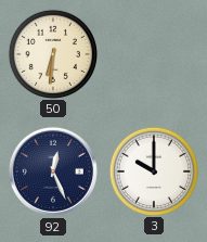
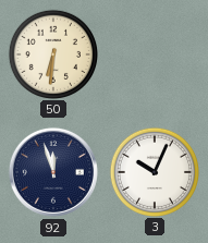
92: 12:26 -> 11:57 (53, 172)
3: 10:00 -> 10:04 (154, 171)
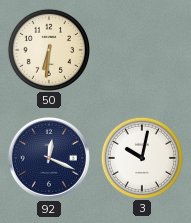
92: 11:57 -> 12:19 (49, 158)
3: 10:04 -> 10:02 (141, 157)
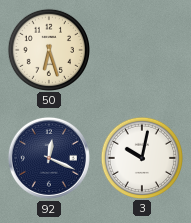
50: 6:31 -> 6:27 (48, 49)
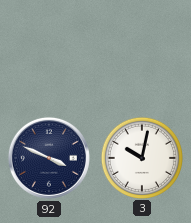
50: 6:27 -> none (48, 49)
92: 12:19 -> 3:49 (49, 158)
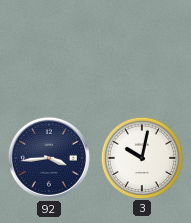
92: 3:49 -> 3:44 (49, 158)
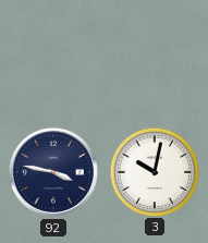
92: 3:44 -> 3:47 (53, 172)
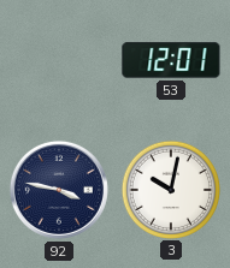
53: none -> 12:01 (171, 60)
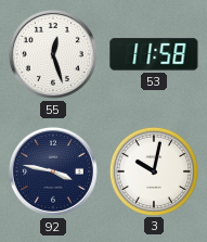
55: none -> 12:27 (53, 54)
53: 12:01 -> 11:58 (154, 54)
